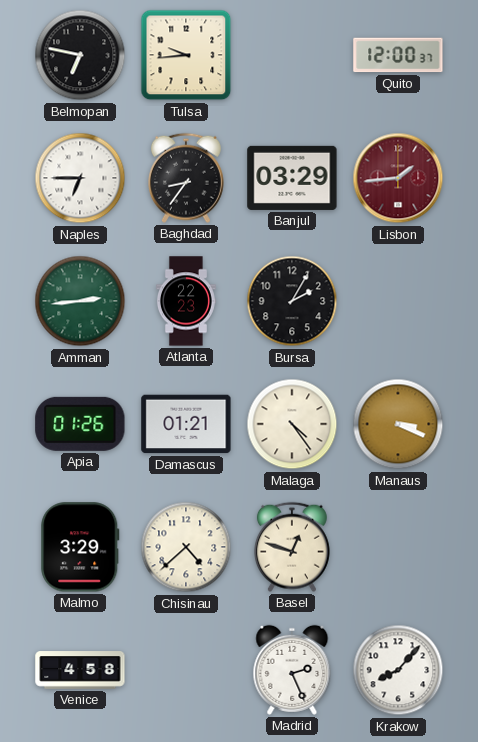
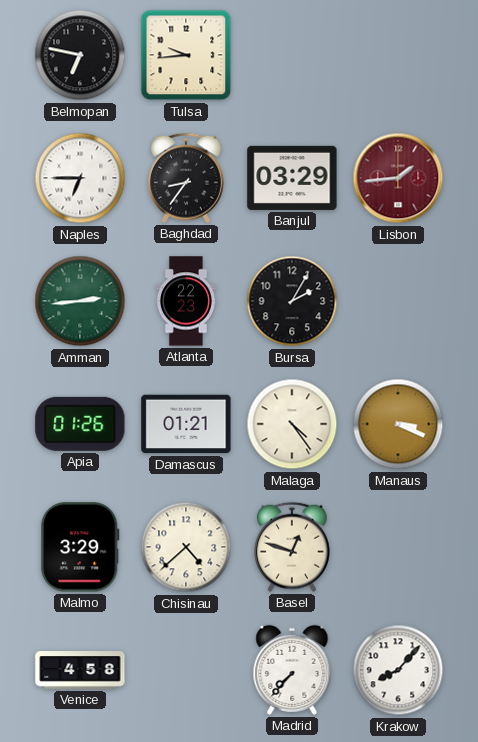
Quito: 12:00 -> none (398, 55)
Madrid: 2:26 -> 7:37 (292, 670)
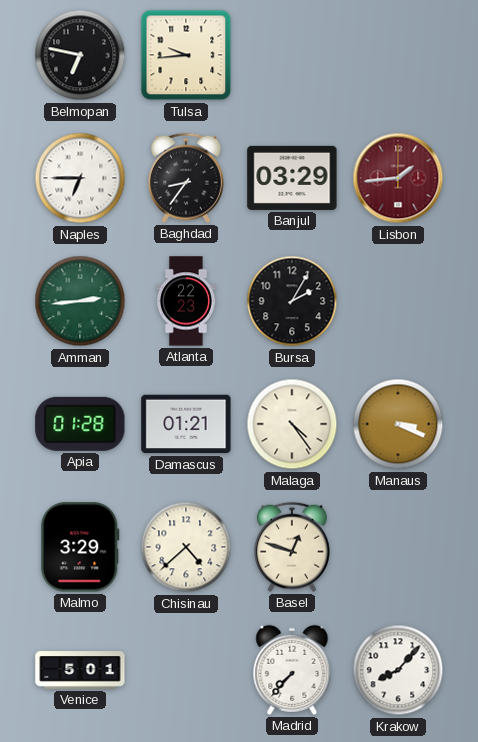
Apia: 01:26 -> 01:28 (80, 424)
Venice: 4:58 -> 5:01 (80, 670)
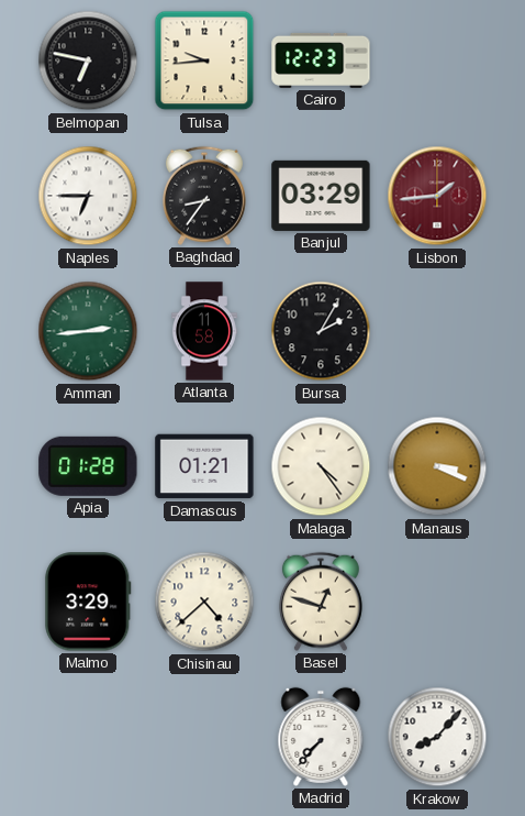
Cairo: none -> 12:23 (321, 60)
Atlanta: 22:23 -> 11:58 (204, 331)
Venice: 5:01 -> none (80, 670)
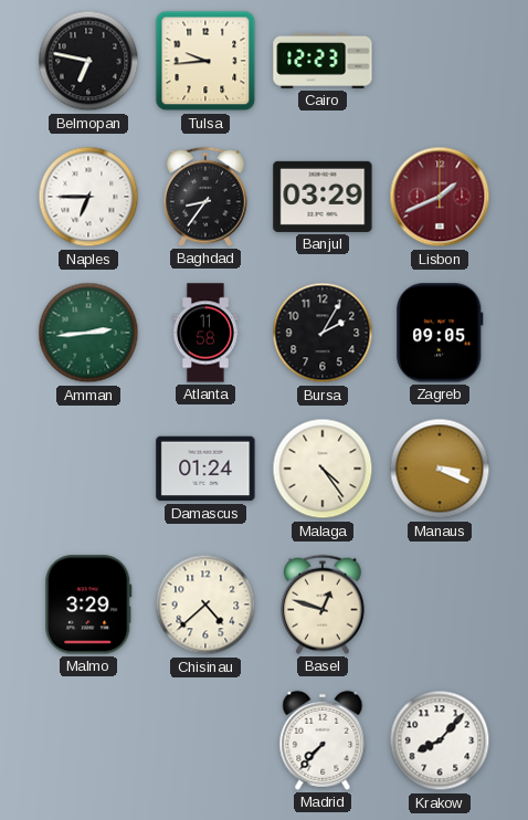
Lisbon: 1:44 -> 1:41 (440, 197)
Zagreb: none -> 09:05 (440, 333)
Apia: 01:28 -> none (88, 466)
Damascus: 01:21 -> 01:24 (205, 469)
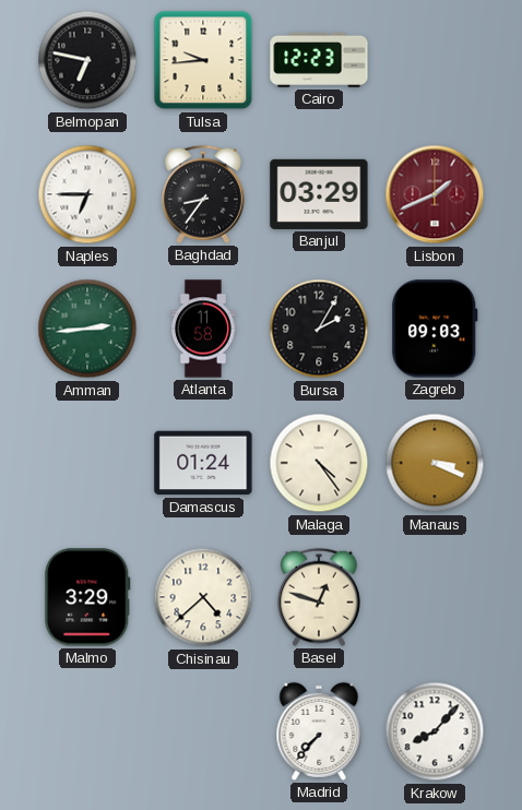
Zagreb: 09:05 -> 09:03 (435, 329)
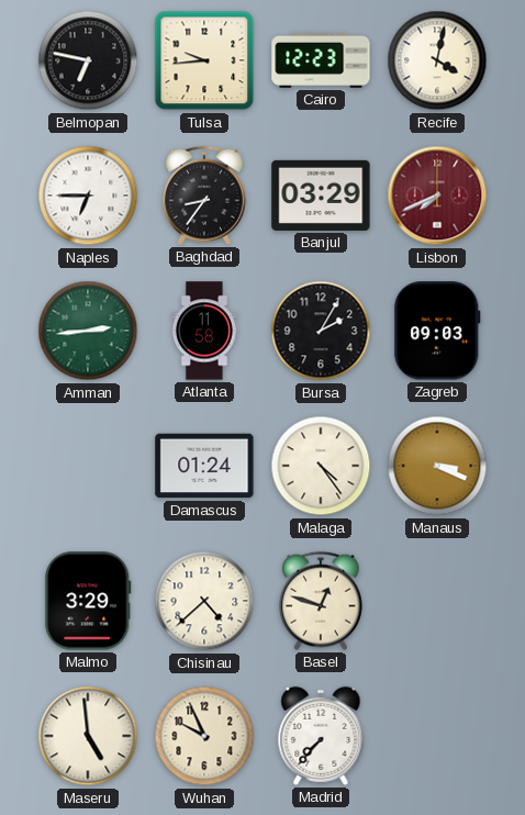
Recife: none -> 4:02 (437, 60)
Lisbon: 1:41 -> 7:41 (437, 196)
Maseru: none -> 4:59 (88, 736)
Wuhan: none -> 9:56 (204, 736)
Krakow: 8:07 -> none (435, 731)
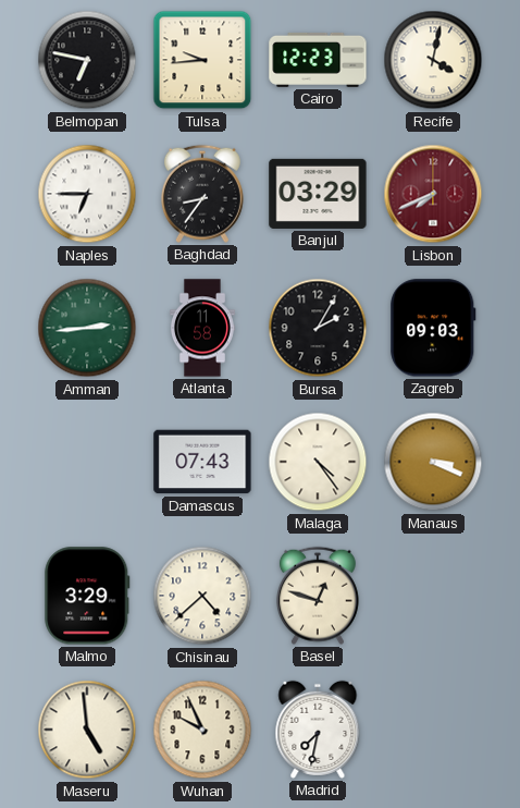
Damascus: 01:24 -> 07:43 (202, 462)
Madrid: 7:37 -> 7:32 (318, 730)
